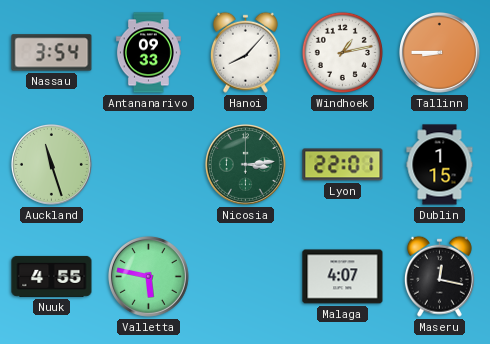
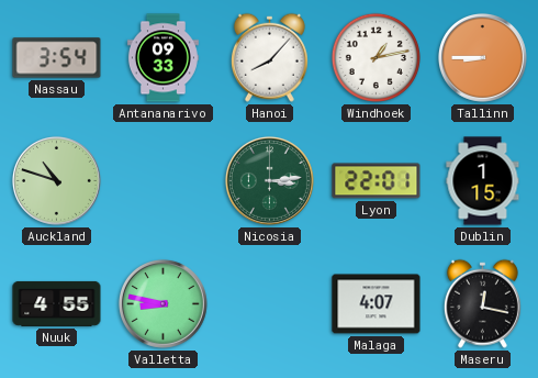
Auckland: 11:27 -> 10:48 (56, 180)
Valletta: 5:47 -> 8:47 (162, 303)
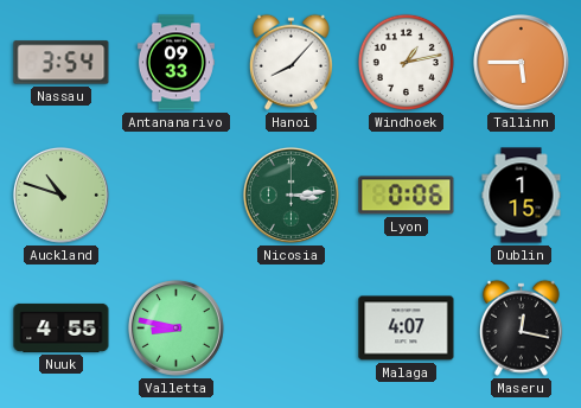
Tallinn: 8:45 -> 5:45 (521, 62)
Lyon: 22:01 -> 0:06 (407, 196)
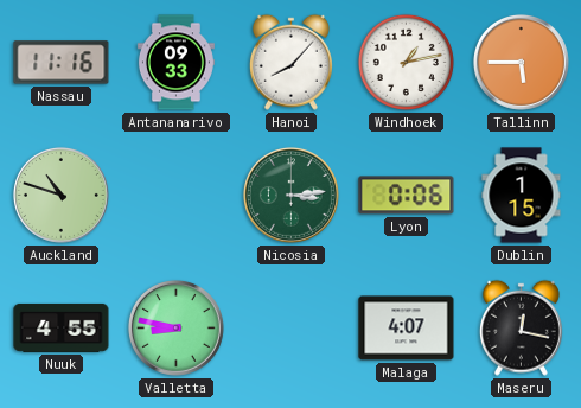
Nassau: 3:54 -> 11:16 (62, 63)
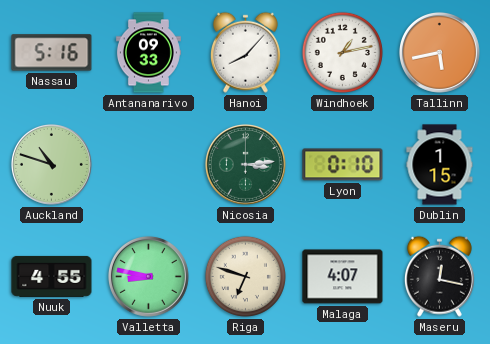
Nassau: 11:16 -> 5:16 (52, 53)
Tallinn: 5:45 -> 5:43 (439, 52)
Lyon: 0:06 -> 0:10 (343, 165)
Riga: none -> 6:48 (245, 276)
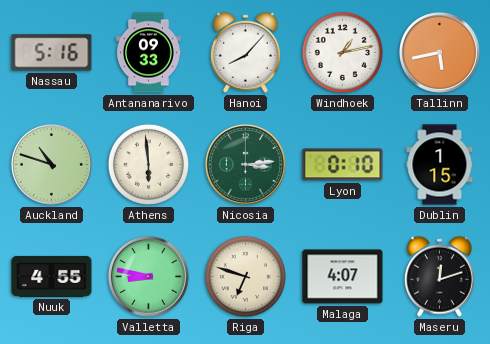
Athens: none -> 5:59 (148, 164)
Maseru: 12:17 -> 12:12 (439, 276)
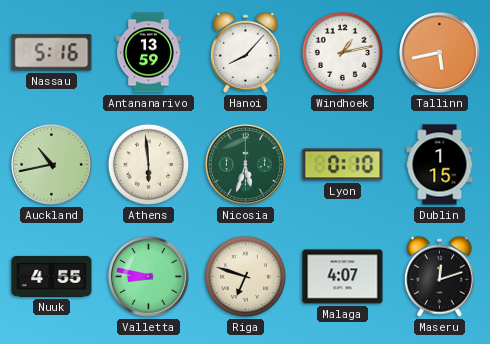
Antananarivo: 09:33 -> 13:59 (148, 53)
Auckland: 10:48 -> 10:43 (51, 164)
Nicosia: 3:14 -> 5:33 (245, 164)
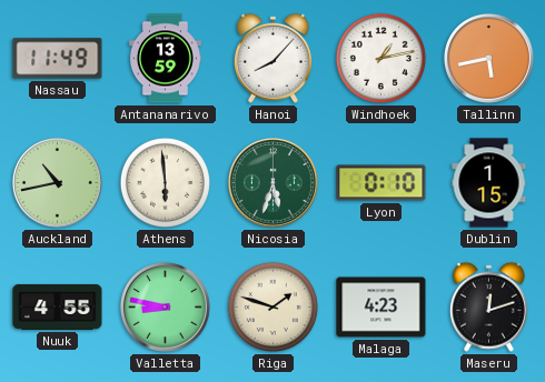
Nassau: 5:16 -> 11:49 (58, 59)
Riga: 6:48 -> 1:48 (272, 306)
Malaga: 4:07 -> 4:23 (381, 308)
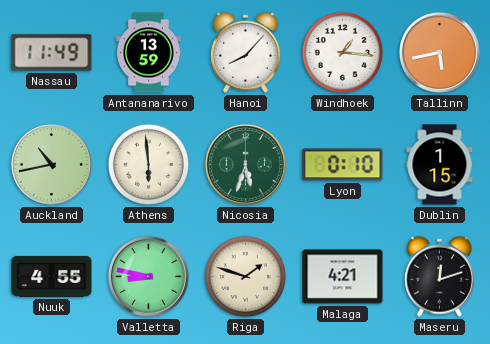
Windhoek: 1:13 -> 1:16 (342, 52)
Malaga: 4:23 -> 4:21 (343, 277)
